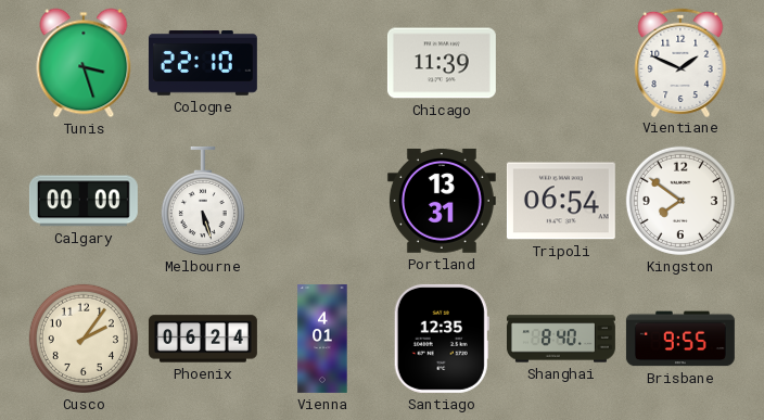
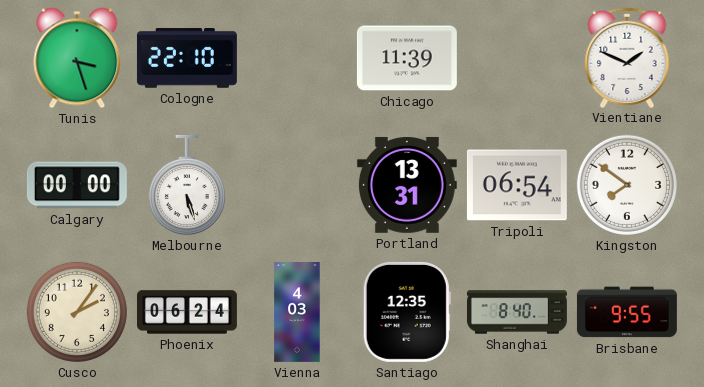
Vienna: 4:01 -> 4:03 (297, 312)
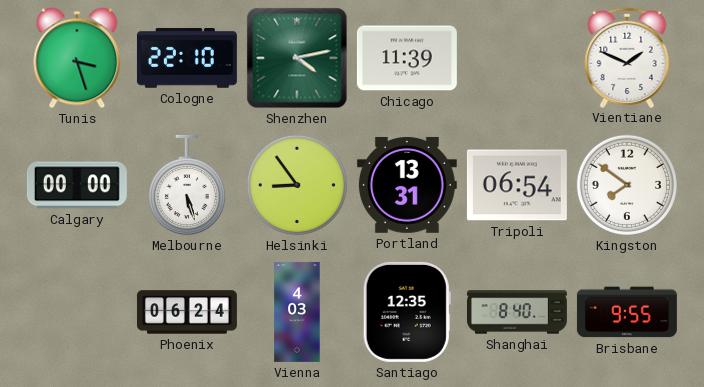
Shenzhen: none -> 4:13 (297, 58)
Helsinki: none -> 8:54 (297, 185)
Cusco: 2:06 -> none (77, 312)
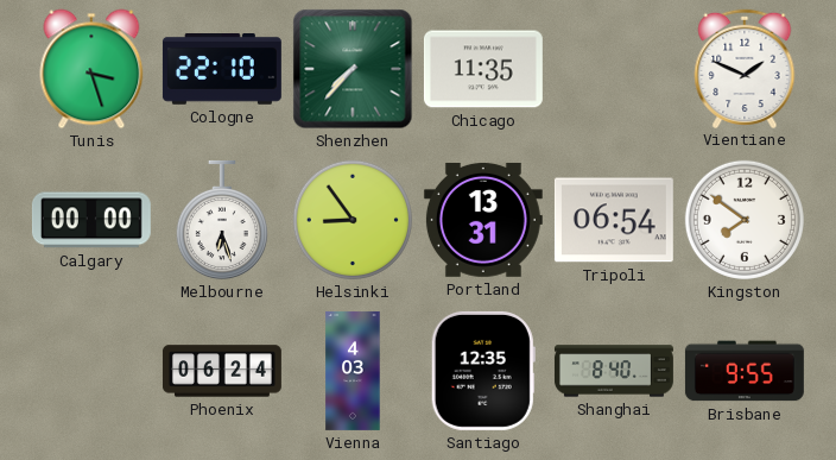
Shenzhen: 4:13 -> 7:37 (353, 69)
Chicago: 11:39 -> 11:35 (483, 69)
Melbourne: 5:27 -> 6:27 (222, 220)
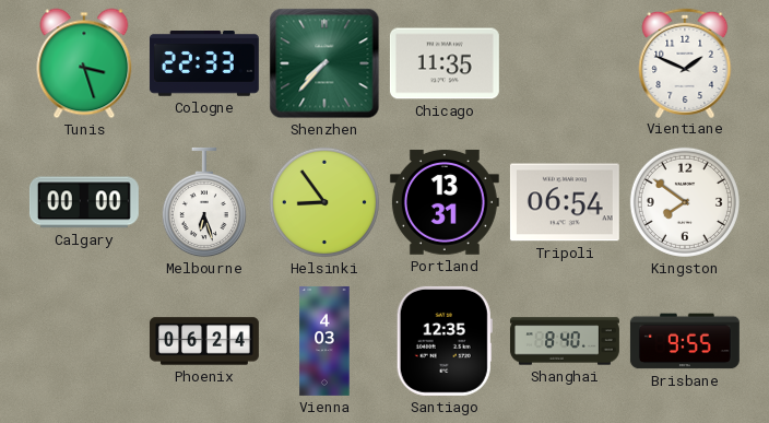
Cologne: 22:10 -> 22:33 (204, 64)
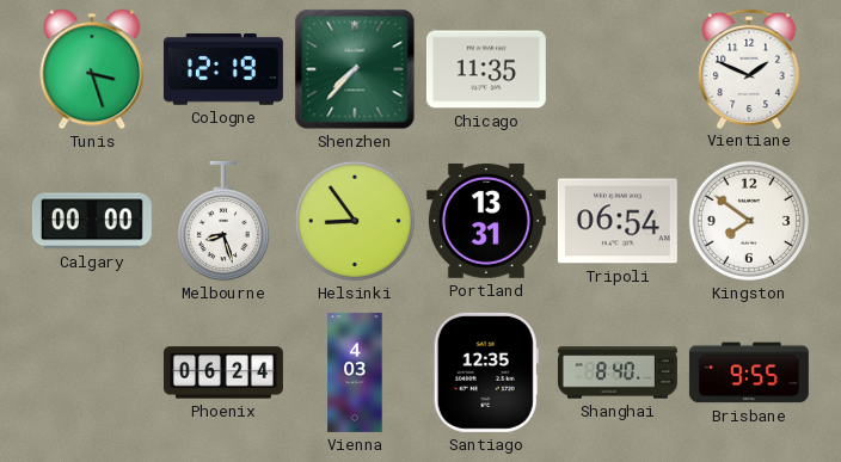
Cologne: 22:33 -> 12:19 (223, 70)
Melbourne: 6:27 -> 8:27 (223, 221)
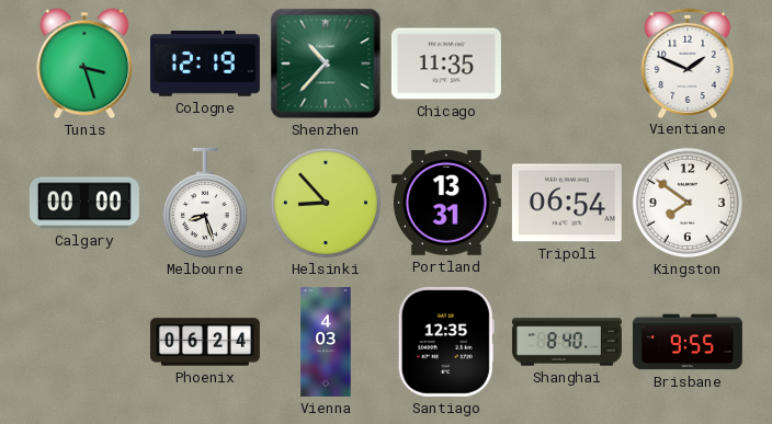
Shenzhen: 7:37 -> 10:37 (326, 64)
Helsinki: 8:54 -> 8:53 (326, 203)
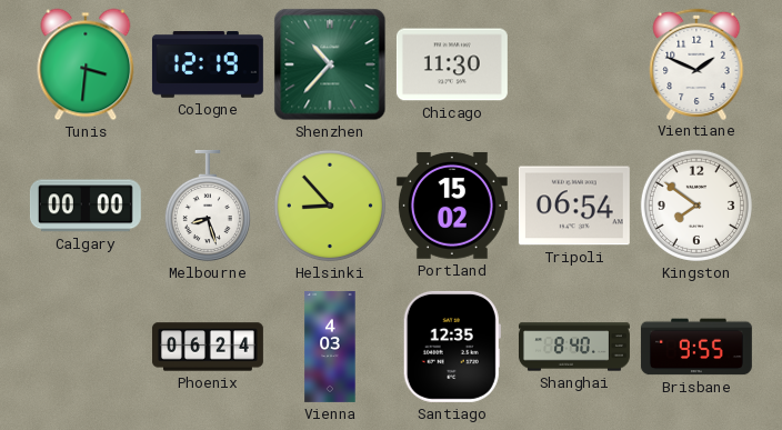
Tunis: 3:27 -> 3:31 (86, 64)
Chicago: 11:35 -> 11:30 (452, 64)
Portland: 13:31 -> 15:02 (452, 206)
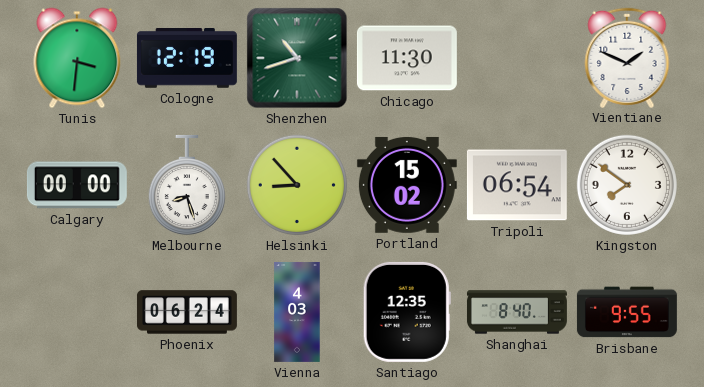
Shenzhen: 10:37 -> 10:42 (297, 58)
